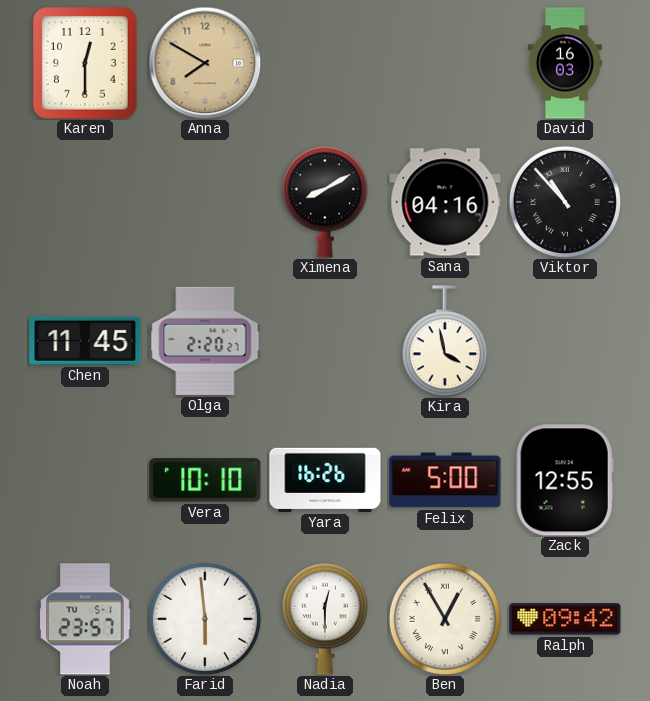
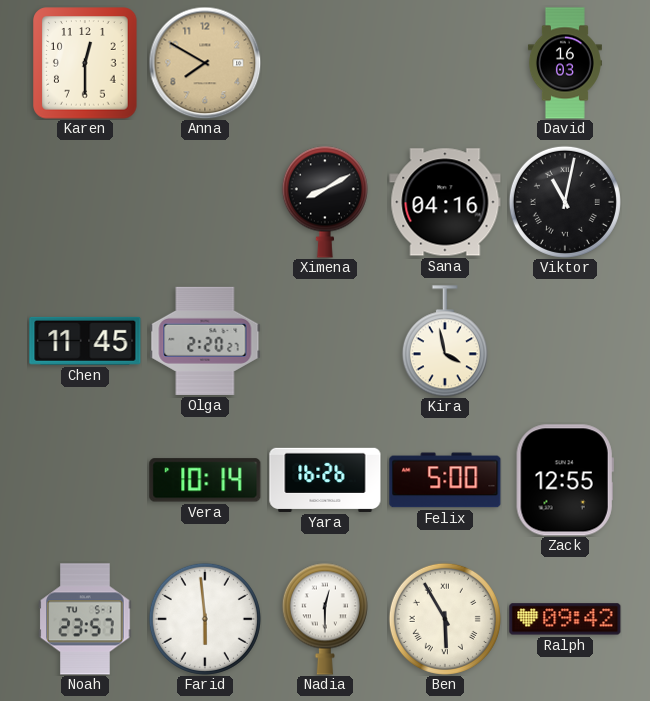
Viktor: 10:53 -> 11:02 (565, 202)
Vera: 10:10 -> 10:14 (205, 480)
Ben: 12:55 -> 5:55 (445, 619)
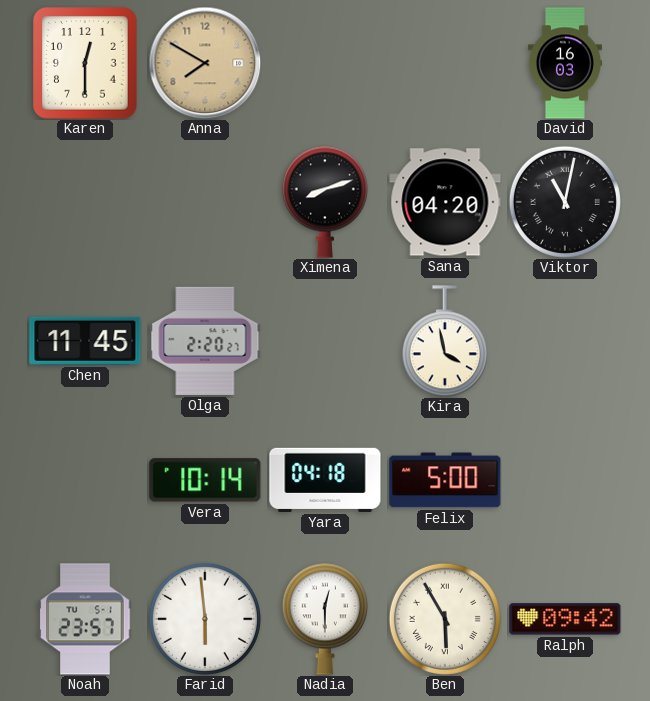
Ximena: 8:10 -> 8:12 (325, 202)
Sana: 04:16 -> 04:20 (445, 202)
Yara: 16:26 -> 04:18 (325, 480)
Zack: 12:55 -> none (565, 480)
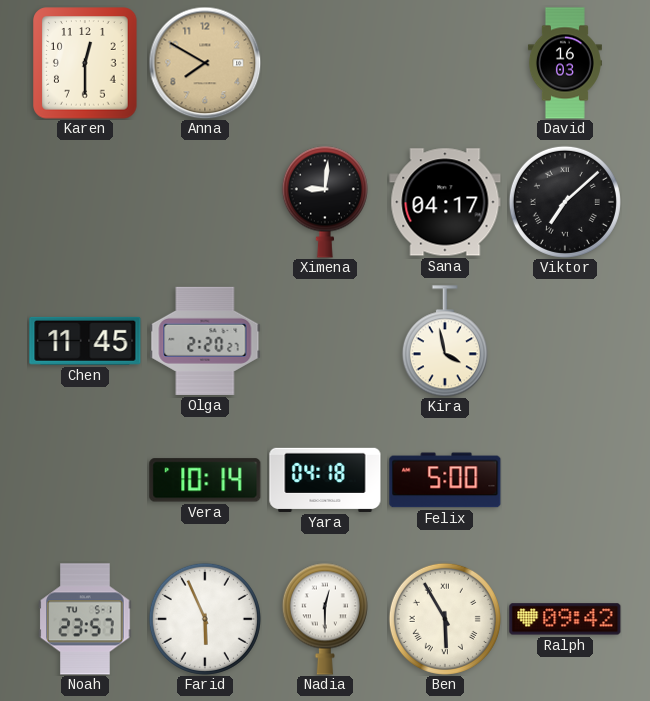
Ximena: 8:12 -> 9:01 (325, 202)
Sana: 04:20 -> 04:17 (445, 202)
Viktor: 11:02 -> 7:08 (565, 202)
Farid: 5:59 -> 5:56 (205, 619)
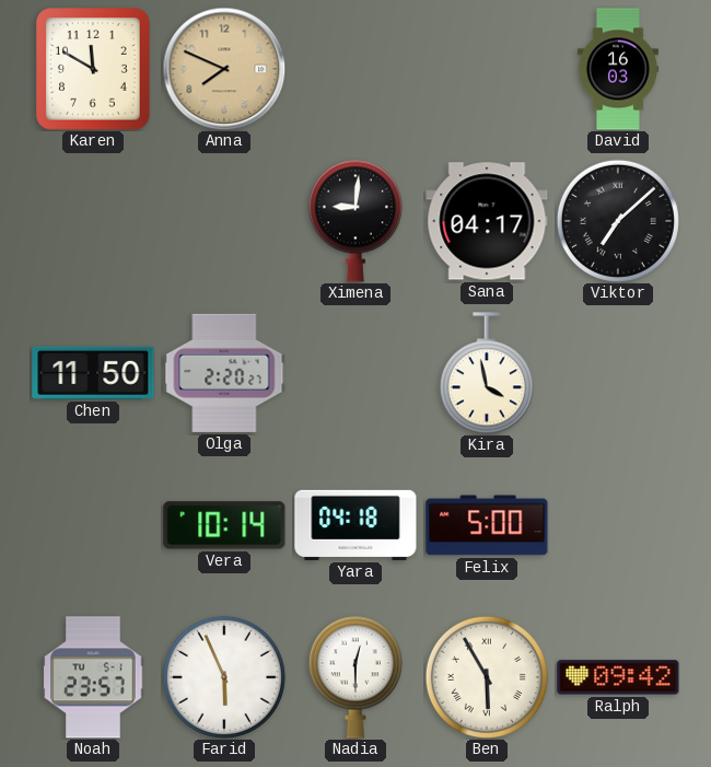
Karen: 12:30 -> 11:50 (93, 69)
Anna: 7:50 -> 7:49 (224, 69)
Chen: 11:45 -> 11:50 (93, 373)
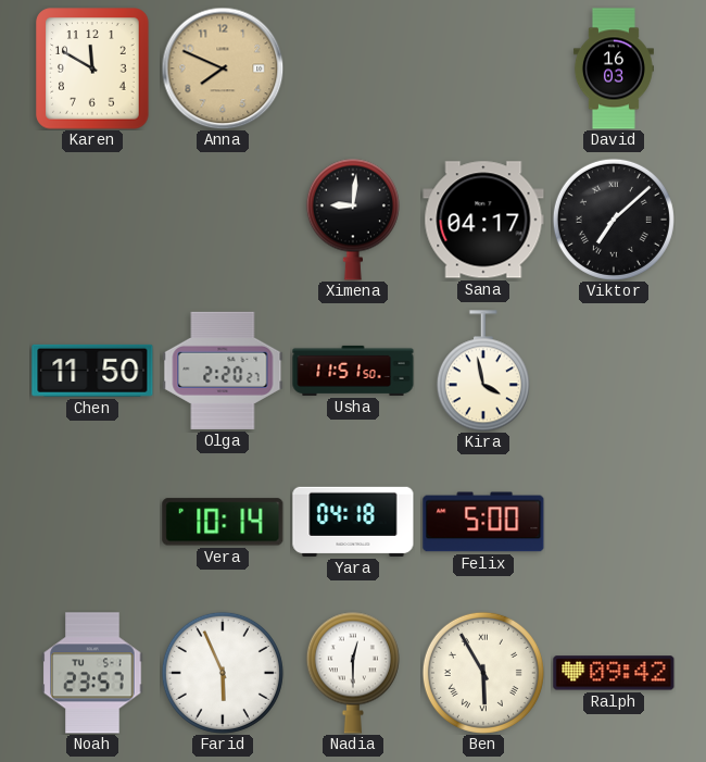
Usha: none -> 11:51 (353, 371)
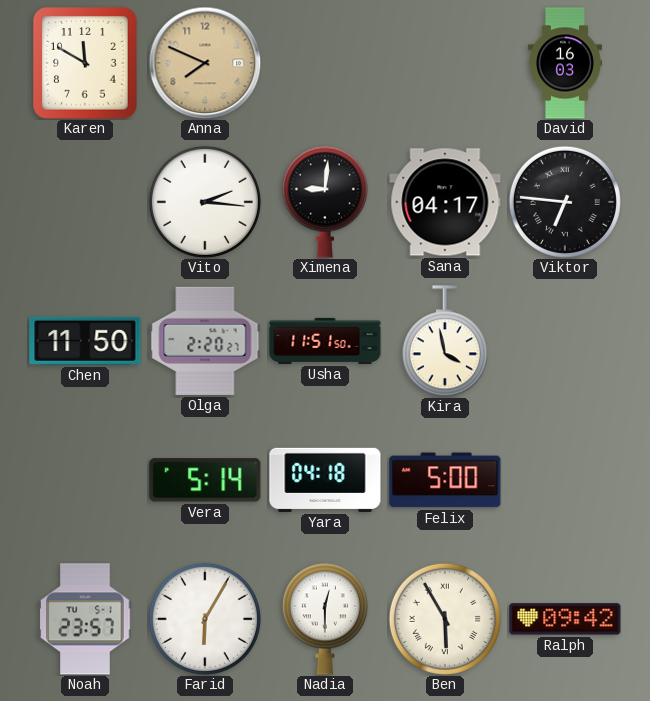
Vito: none -> 2:16 (205, 202)
Viktor: 7:08 -> 6:46 (565, 202)
Vera: 10:14 -> 5:14 (205, 480)
Farid: 5:56 -> 6:05 (205, 619)
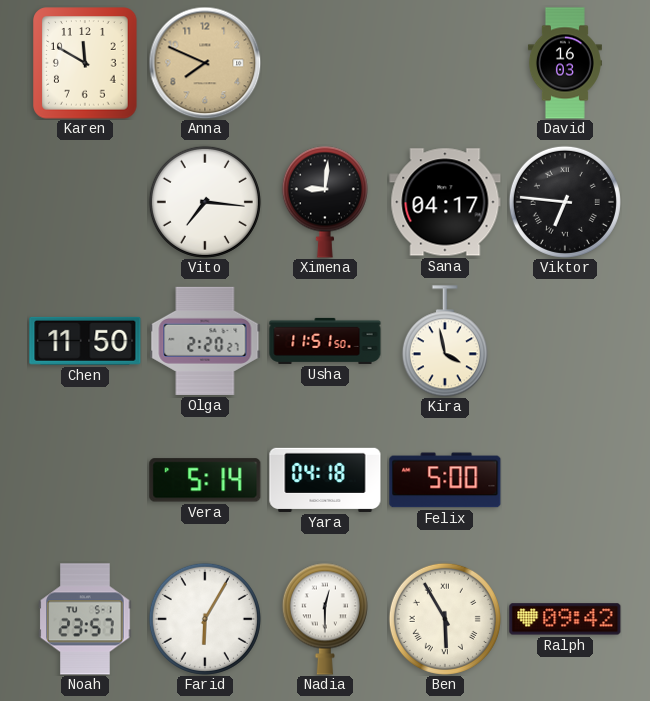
Vito: 2:16 -> 7:16 (205, 202)
